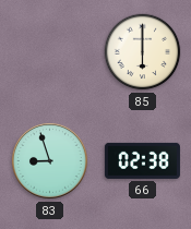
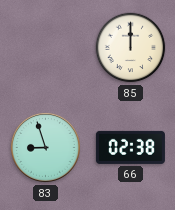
85: 6:00 -> 12:00 (131, 48)
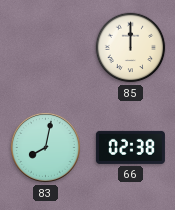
83: 8:57 -> 8:02 (46, 148)
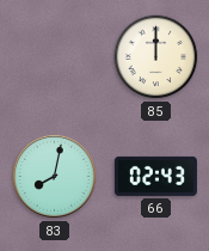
66: 02:38 -> 02:43 (155, 176)
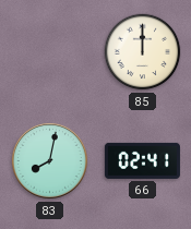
66: 02:43 -> 02:41 (142, 160)
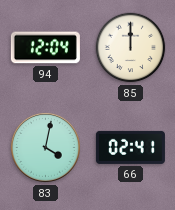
94: none -> 12:04 (45, 48)
83: 8:02 -> 4:02 (46, 148)
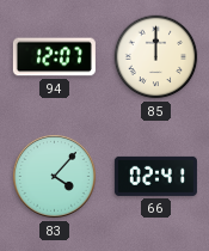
94: 12:04 -> 12:07 (54, 57)
83: 4:02 -> 4:07 (55, 177)
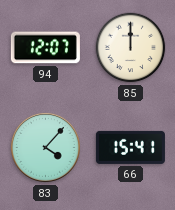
66: 02:41 -> 15:41 (130, 147)
